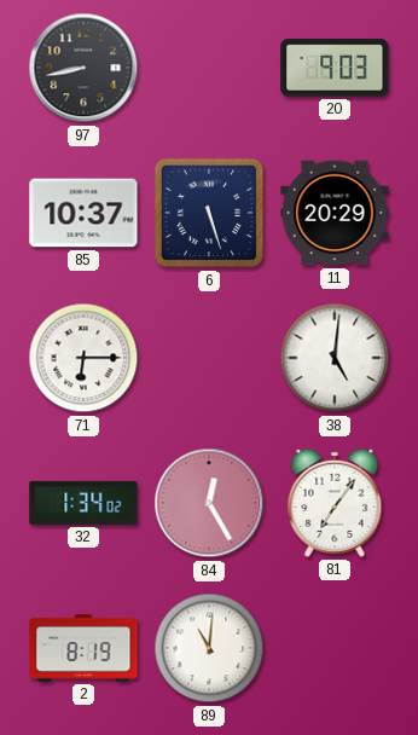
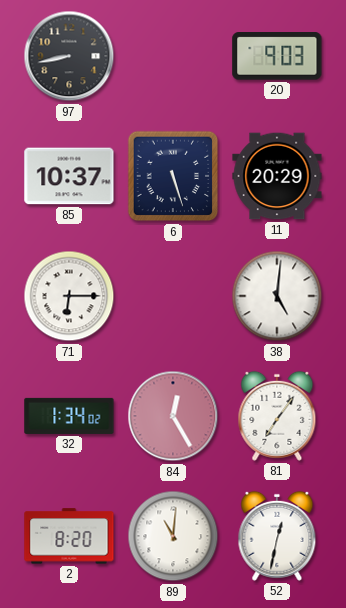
2: 8:19 -> 8:20 (69, 536)
52: none -> 12:32 (277, 536)
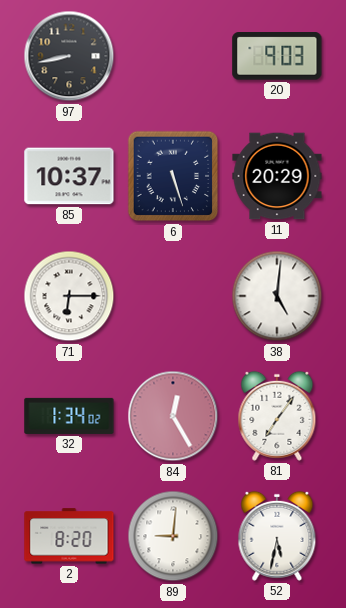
89: 11:01 -> 9:01 (173, 536)
52: 12:32 -> 5:32 (277, 536)
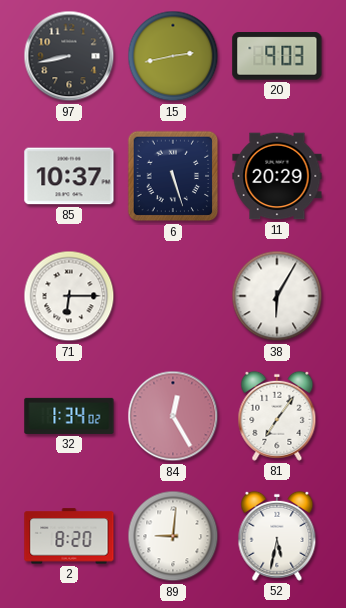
15: none -> 2:43 (173, 56)
38: 5:01 -> 6:05 (277, 296)
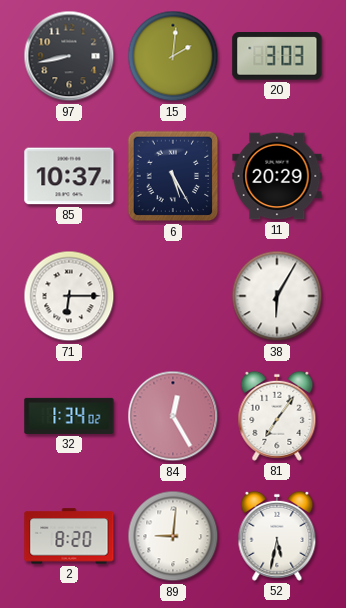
15: 2:43 -> 2:01 (173, 56)
20: 9:03 -> 3:03 (277, 56)
6: 5:27 -> 5:25 (173, 176)
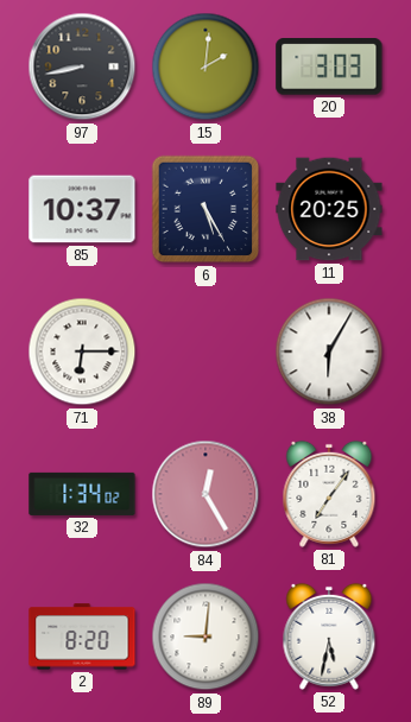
11: 20:29 -> 20:25 (329, 209)
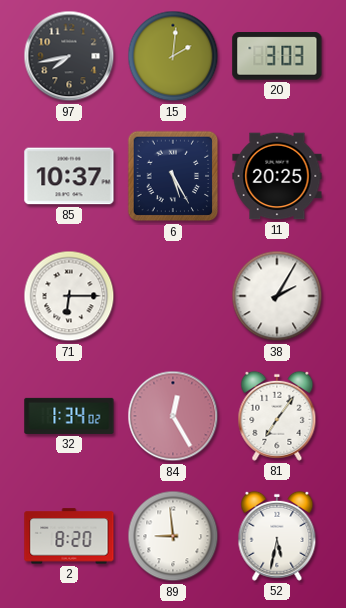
97: 8:43 -> 7:43 (69, 56)
38: 6:05 -> 2:05 (277, 296)
89: 9:01 -> 8:59 (173, 536)
